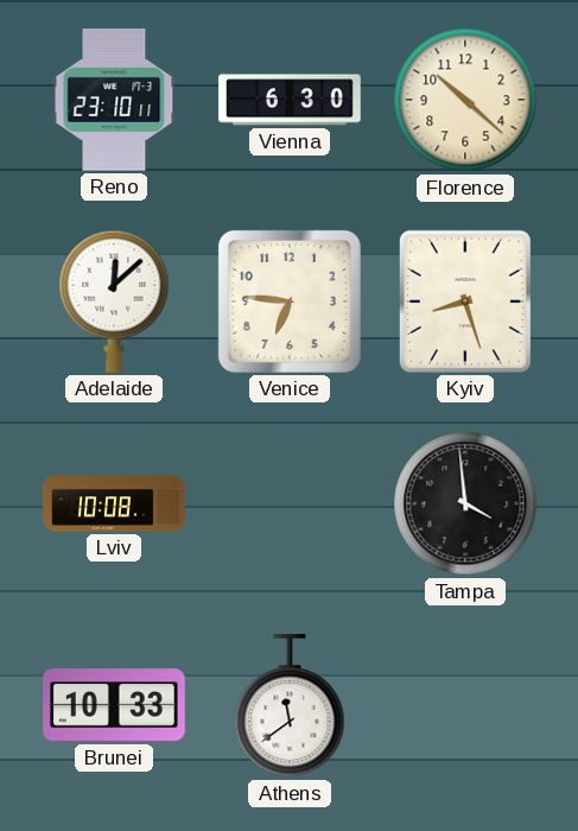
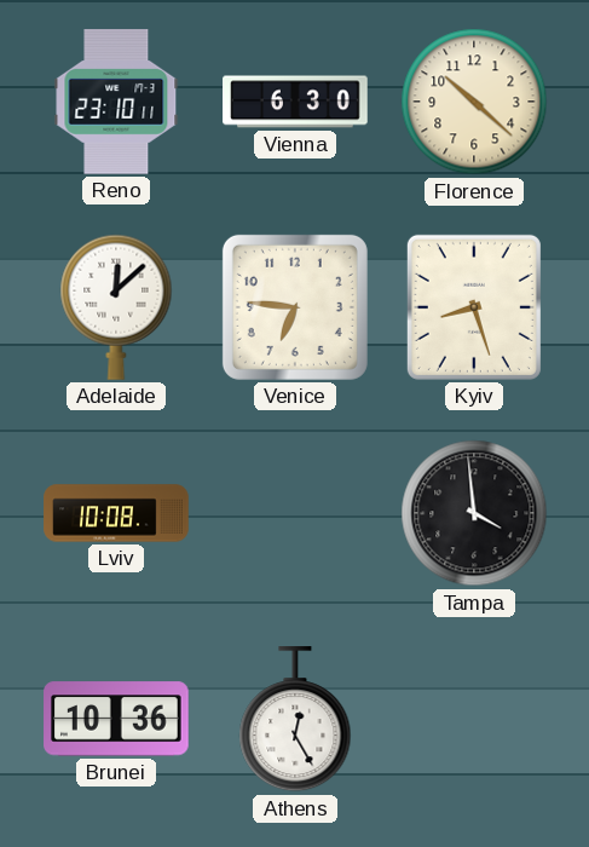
Brunei: 10:33 -> 10:36 (116, 719)
Athens: 11:39 -> 12:25 (295, 720)
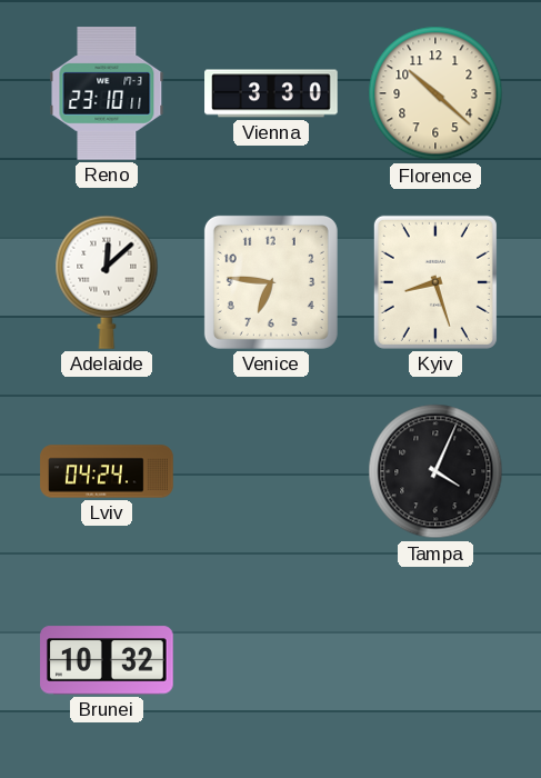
Vienna: 6:30 -> 3:30 (271, 93)
Lviv: 10:08 -> 04:24 (107, 471)
Tampa: 3:59 -> 4:04 (435, 471)
Brunei: 10:36 -> 10:32 (107, 660)
Athens: 12:25 -> none (295, 720)
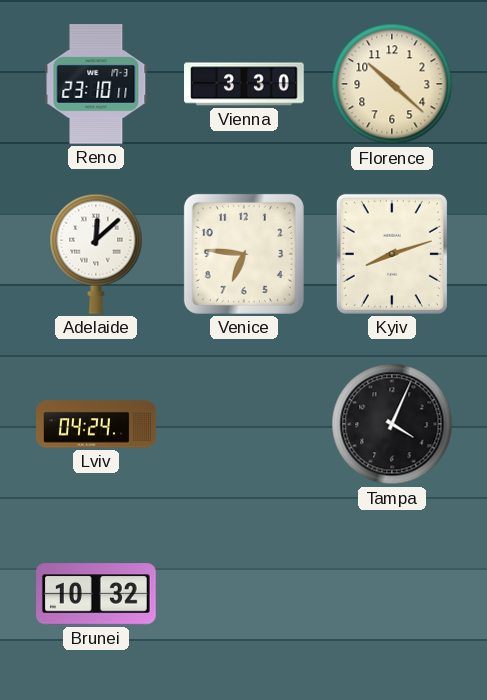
Kyiv: 8:27 -> 8:12 (392, 254)
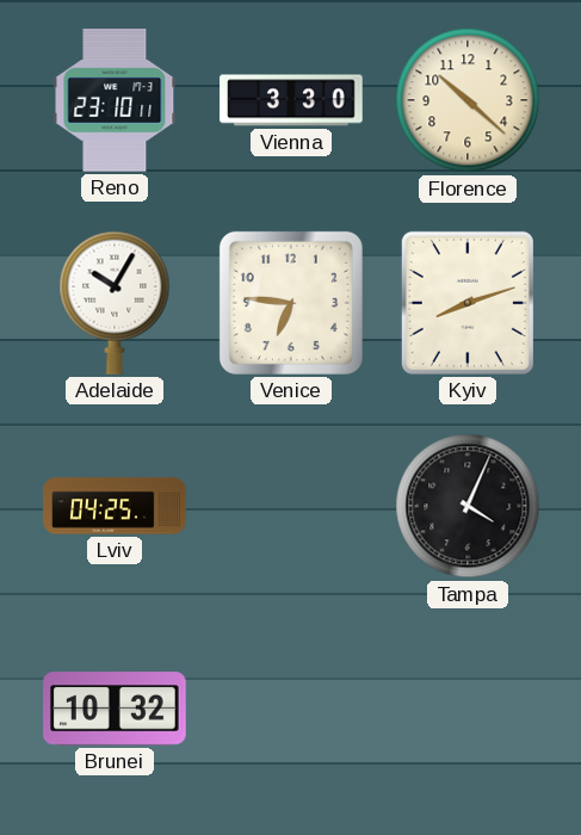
Adelaide: 12:08 -> 10:05 (115, 303)
Lviv: 04:24 -> 04:25 (115, 506)
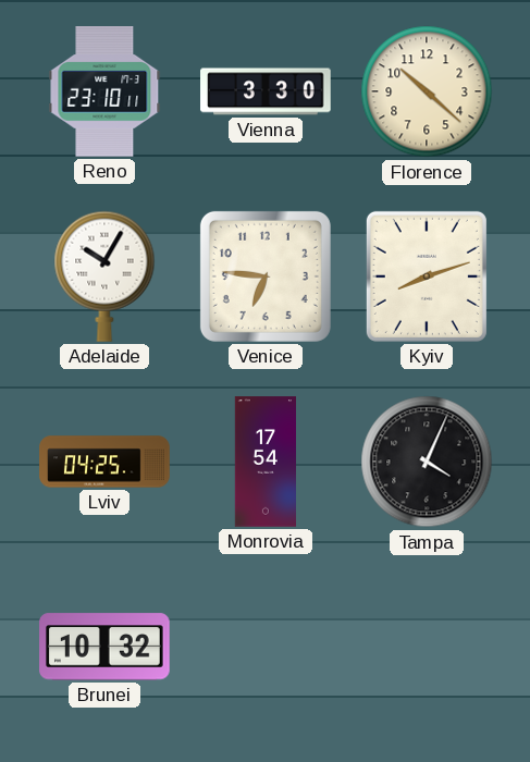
Monrovia: none -> 17:54 (264, 462)
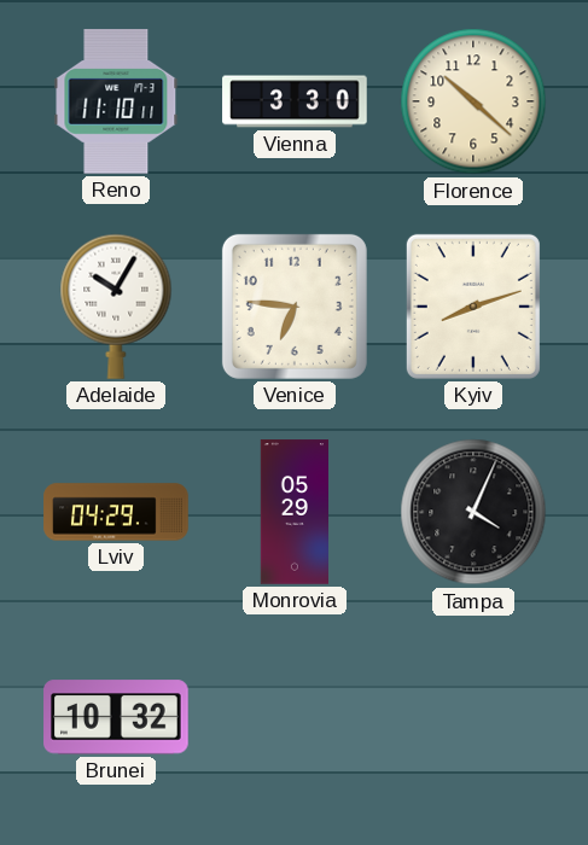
Reno: 23:10 -> 11:10 (116, 103)
Lviv: 04:25 -> 04:29 (116, 512)
Monrovia: 17:54 -> 05:29 (293, 512)
